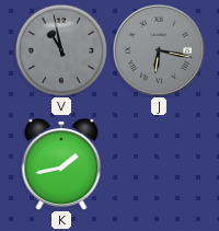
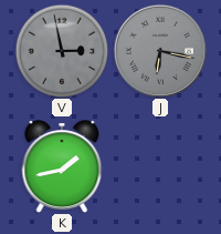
V: 10:58 -> 2:58 (62, 51)
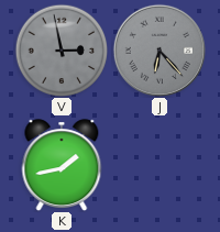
J: 6:17 -> 6:23 (159, 51)
